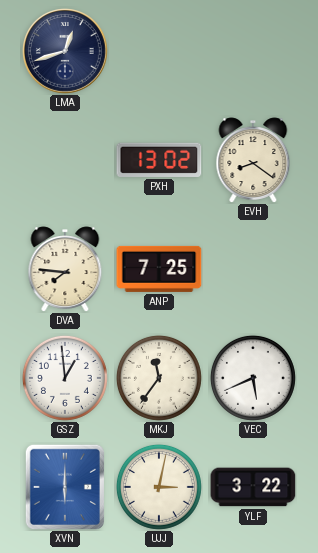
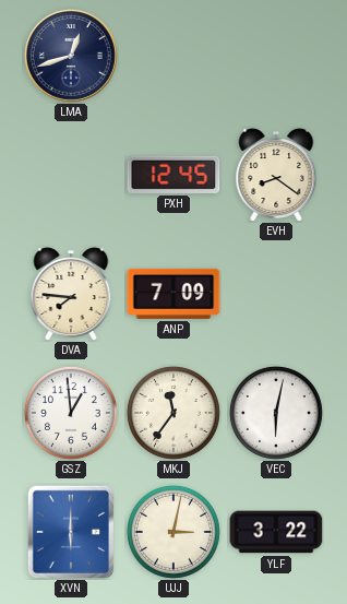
PXH: 13:02 -> 12:45 (174, 175)
ANP: 7:25 -> 7:09 (174, 294)
VEC: 5:41 -> 6:02 (276, 413)
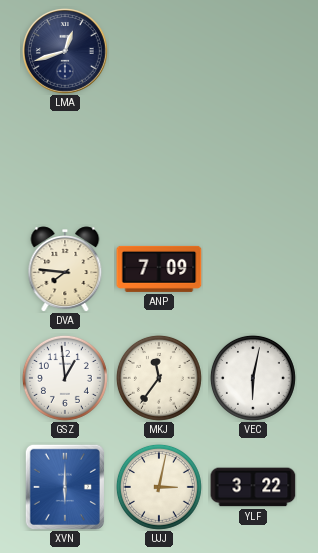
PXH: 12:45 -> none (174, 175)
EVH: 8:21 -> none (276, 175)
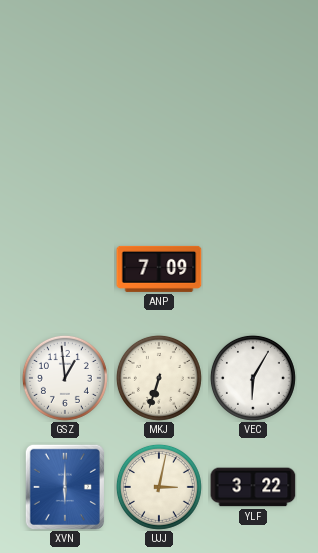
LMA: 12:42 -> none (66, 52)
DVA: 7:46 -> none (65, 269)
MKJ: 11:36 -> 6:33 (159, 378)
VEC: 6:02 -> 6:05 (253, 378)
